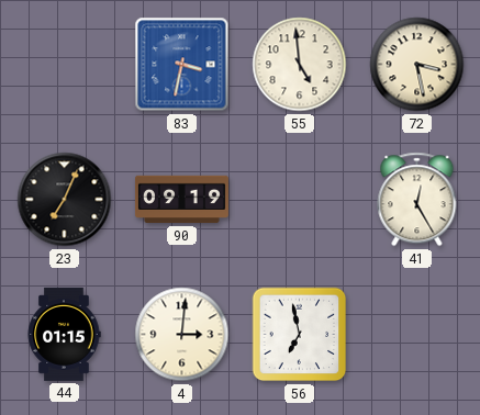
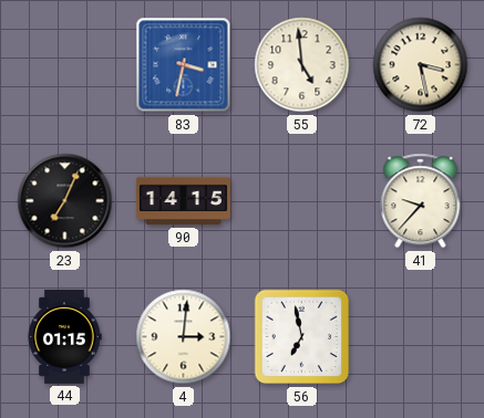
90: 09:19 -> 14:15 (183, 201)
41: 12:25 -> 9:37 (421, 201)
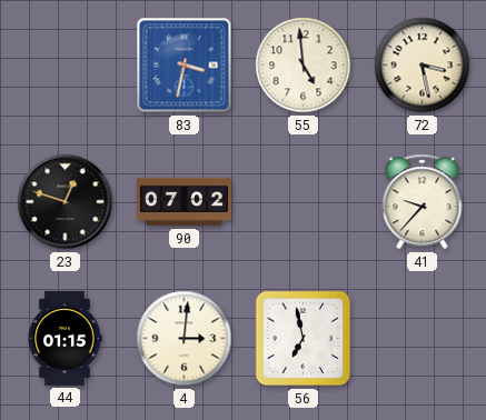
23: 7:04 -> 12:48 (66, 202)
90: 14:15 -> 07:02 (184, 202)
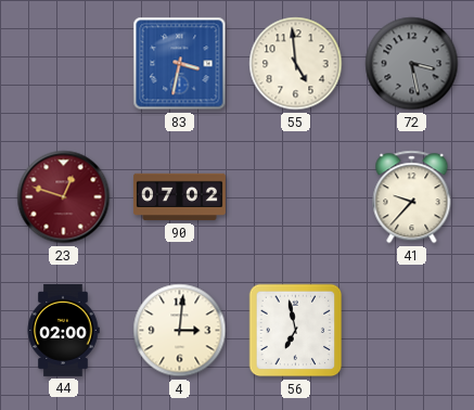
72 dial: cream -> grey (412, 64)
23 dial: black -> burgundy (64, 197)
44: 01:15 -> 02:00 (63, 330)
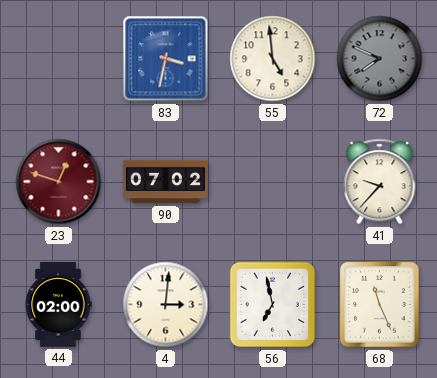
72: 3:28 -> 7:49 (380, 59)
68: none -> 11:26 (380, 305)
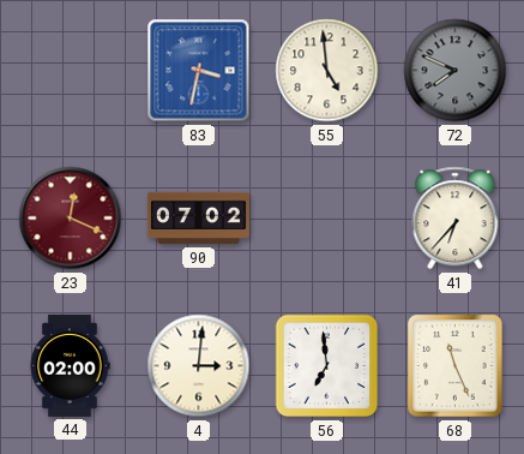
23: 12:48 -> 12:19 (71, 219)
41: 9:37 -> 6:37 (456, 219)
56: 6:58 -> 6:59 (327, 366)
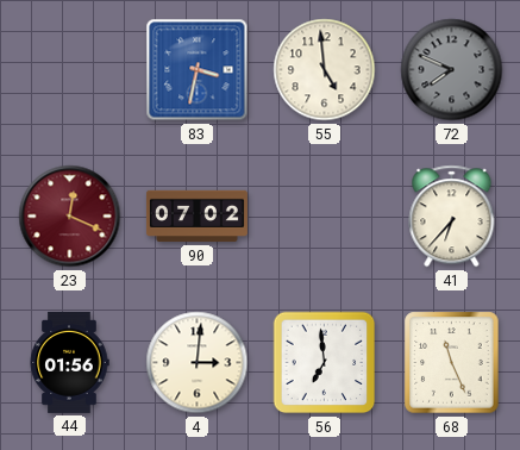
44: 02:00 -> 01:56 (69, 362)
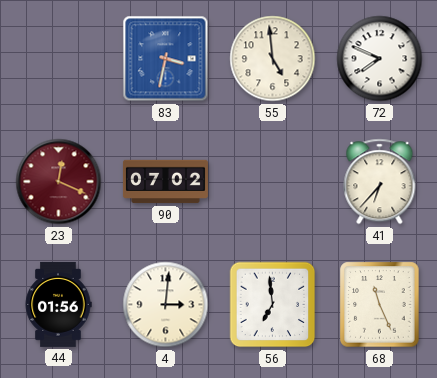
72 dial: grey -> white (380, 59)
